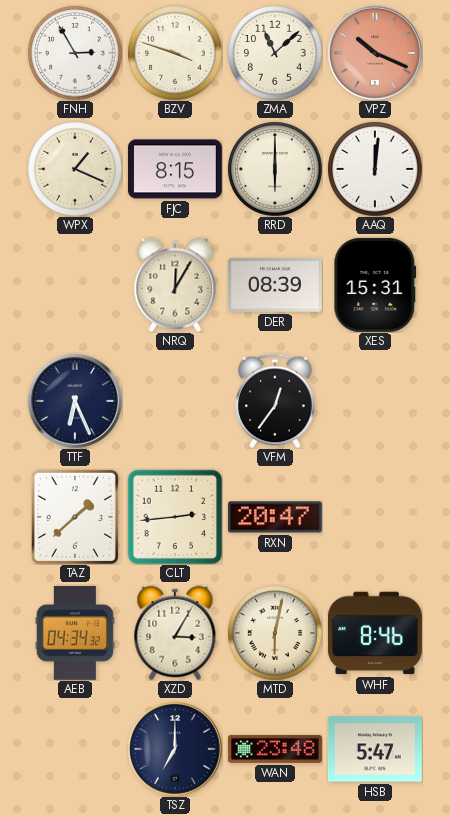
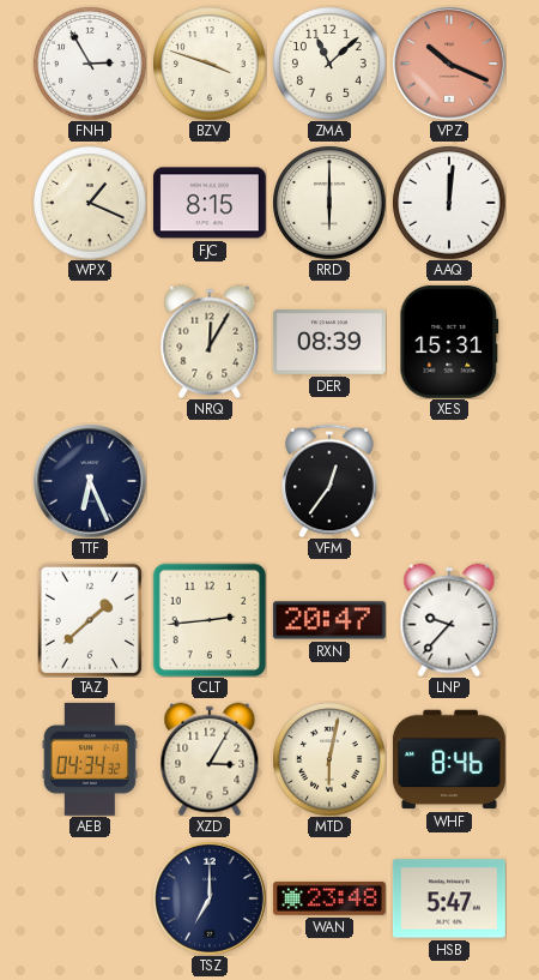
LNP: none -> 9:37 (449, 620)
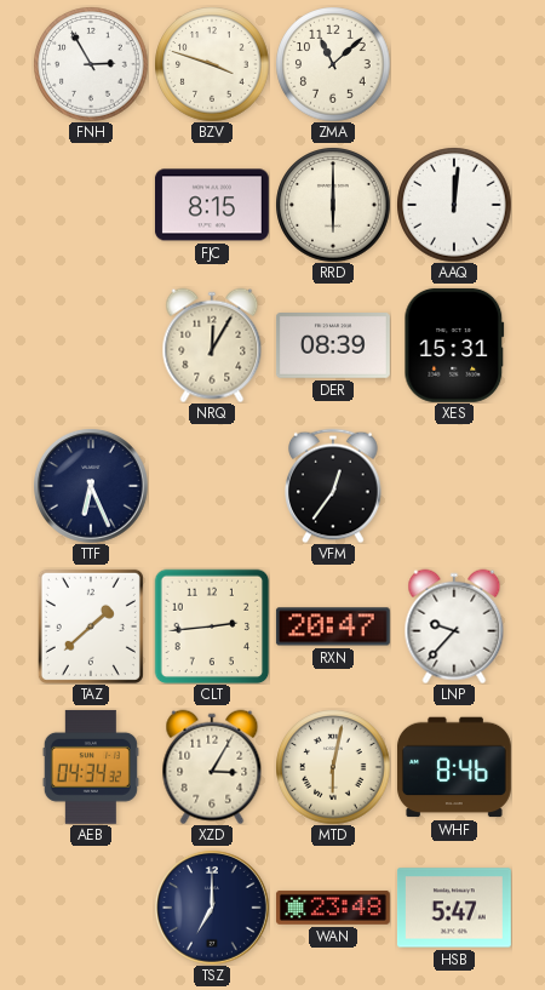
VPZ: 10:19 -> none (449, 64)
WPX: 1:19 -> none (90, 203)
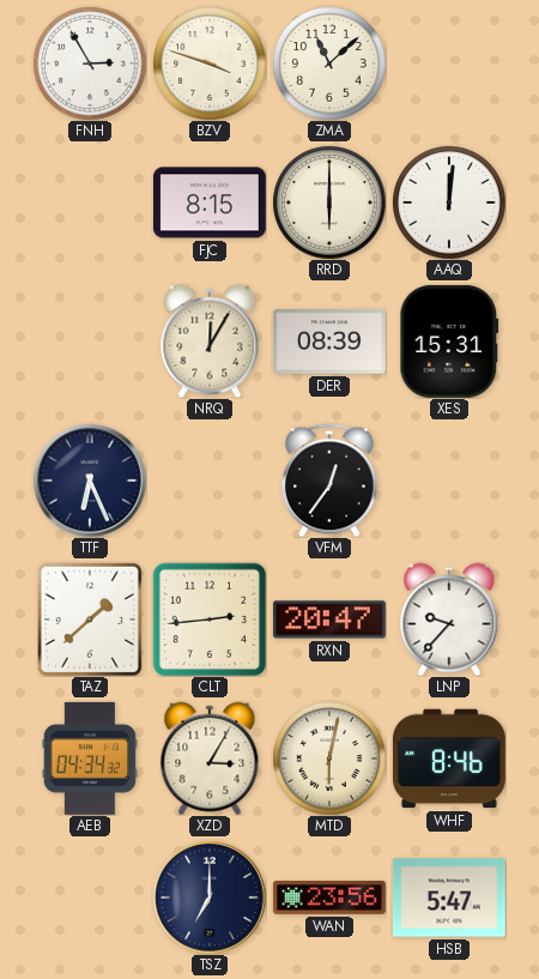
WAN: 23:48 -> 23:56 (329, 898)
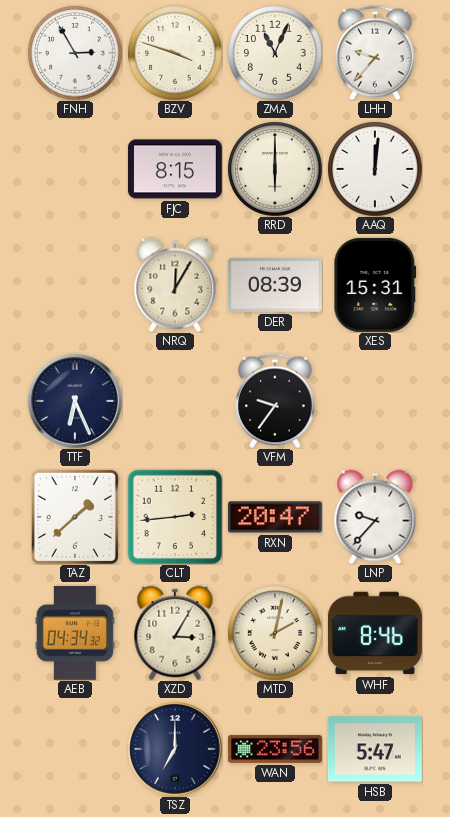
ZMA: 11:08 -> 11:04 (275, 53)
LHH: none -> 9:37 (375, 53)
VFM: 12:36 -> 9:36 (275, 401)
MTD: 6:02 -> 2:02 (275, 633)
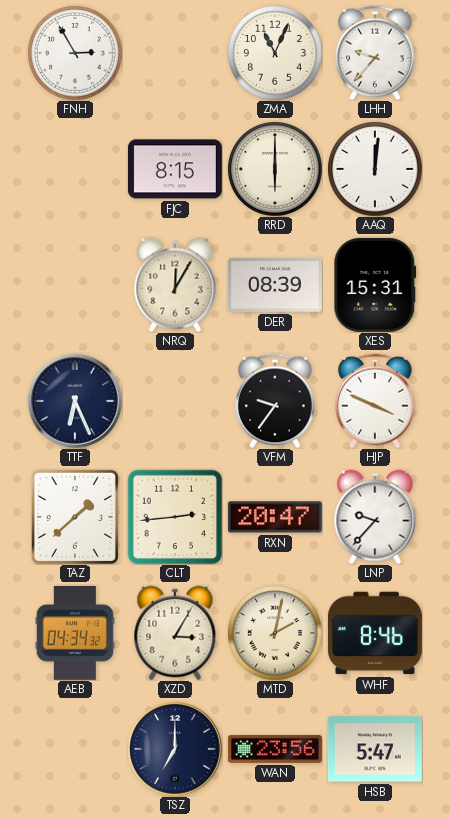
BZV: 3:48 -> none (175, 53)
HJP: none -> 3:49 (375, 401)
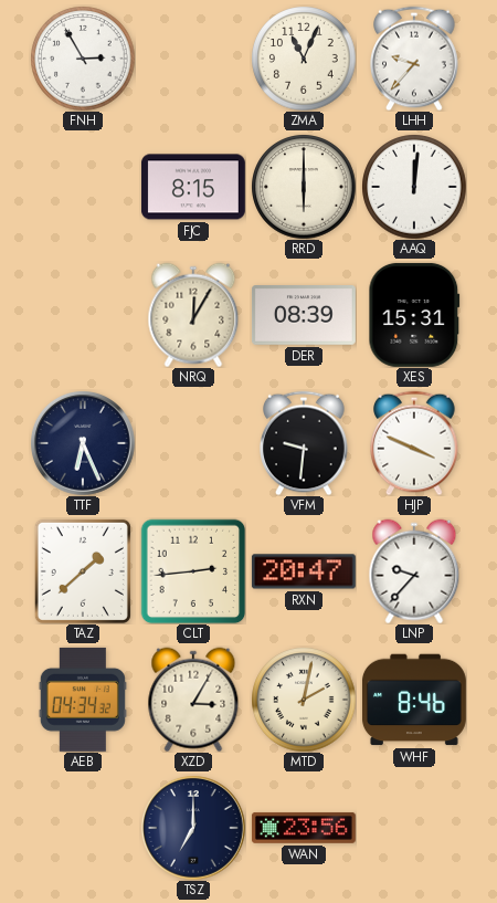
VFM: 9:36 -> 9:31 (304, 443)
HSB: 5:47 -> none (375, 749)
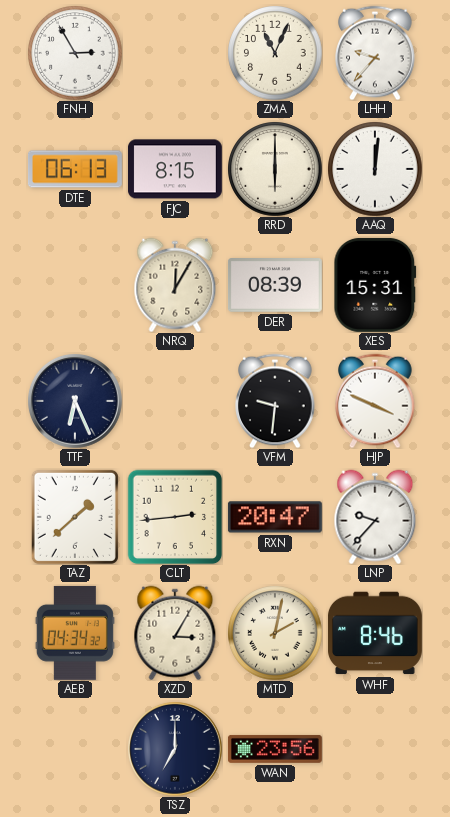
DTE: none -> 06:13 (75, 169)
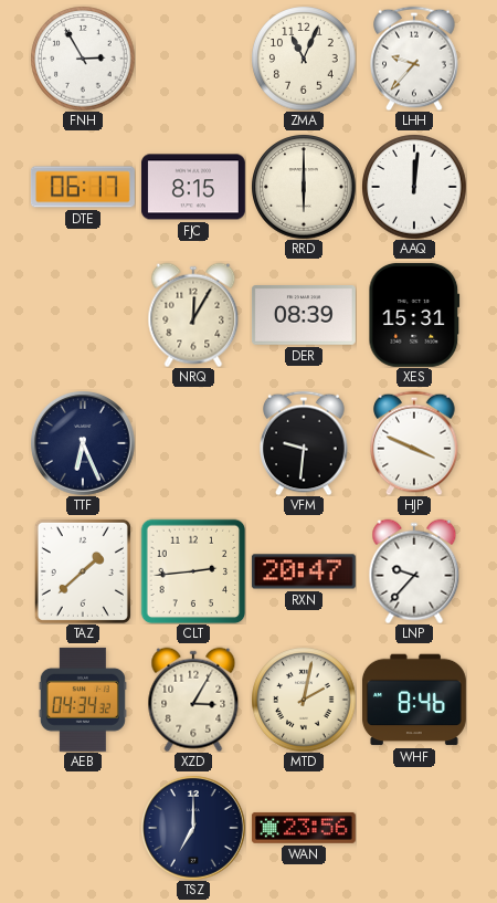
DTE: 06:13 -> 06:17 (83, 187)
